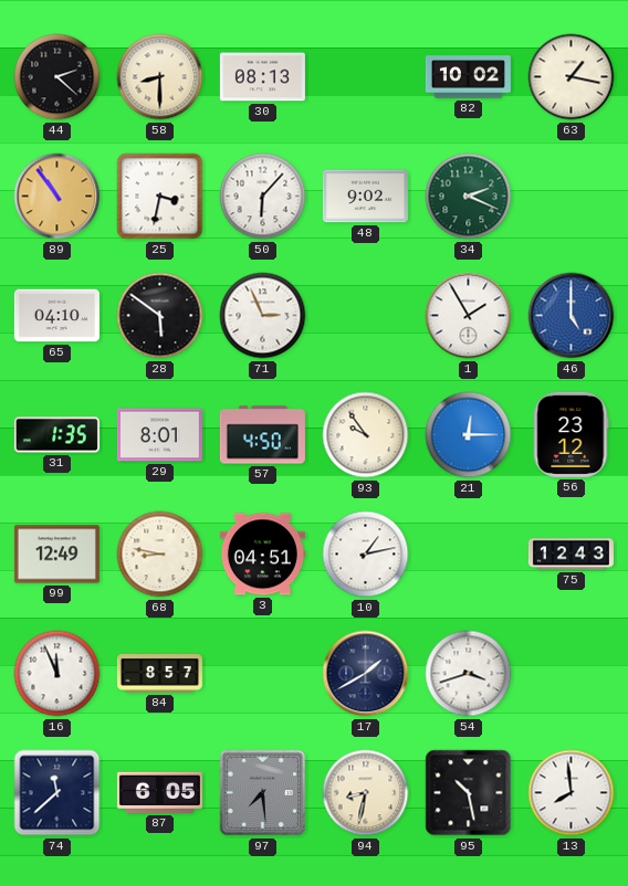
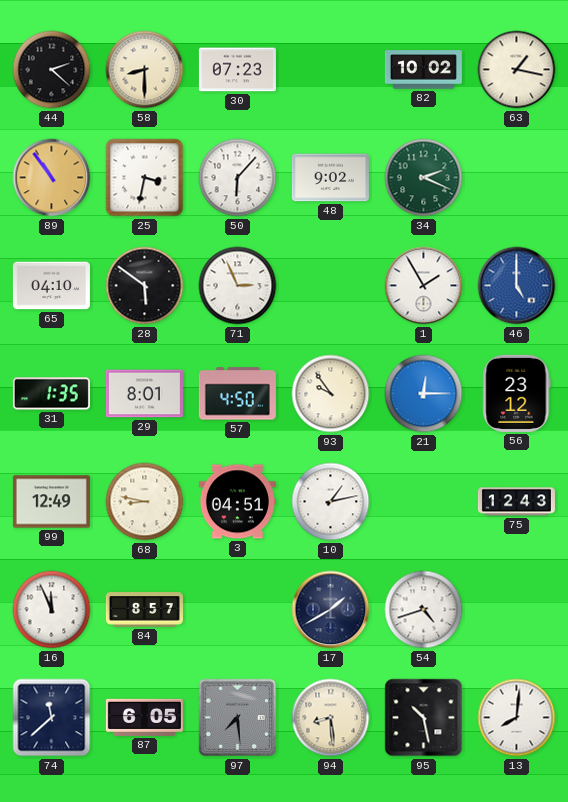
30: 08:13 -> 07:23 (237, 70)
54: 3:42 -> 4:42 (424, 610)
94: 8:32 -> 8:29 (331, 718)
13: 7:59 -> 8:01 (517, 718)
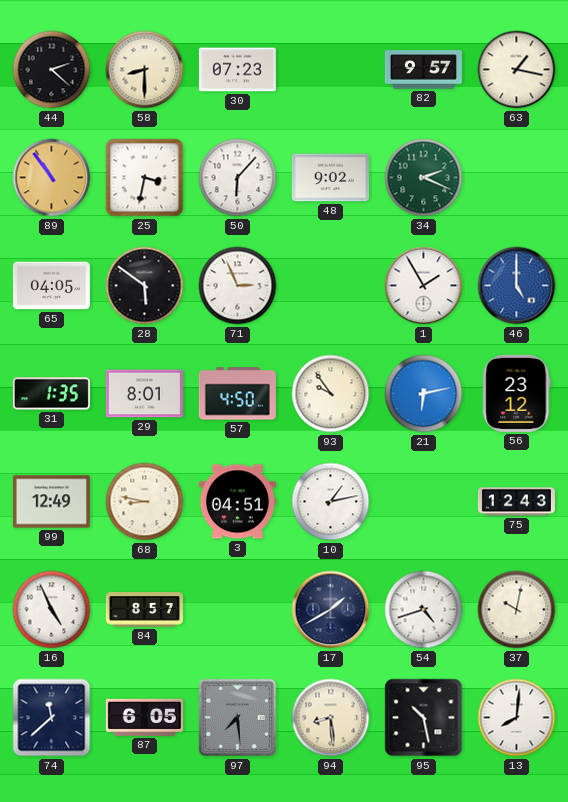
82: 10:02 -> 9:57 (423, 70)
65: 04:10 -> 04:05 (51, 286)
21: 12:15 -> 6:13 (424, 394)
16: 11:56 -> 4:56 (52, 610)
37: none -> 10:02 (517, 610)
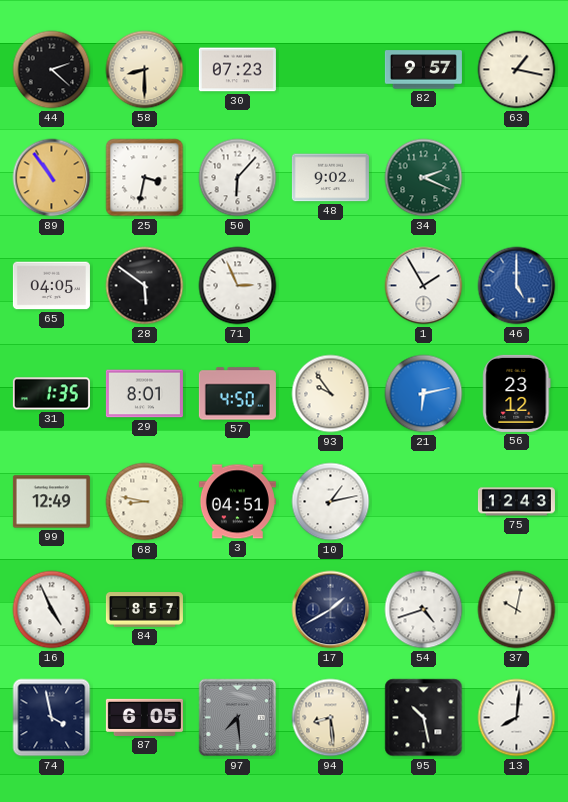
74: 11:38 -> 3:58 (52, 718)
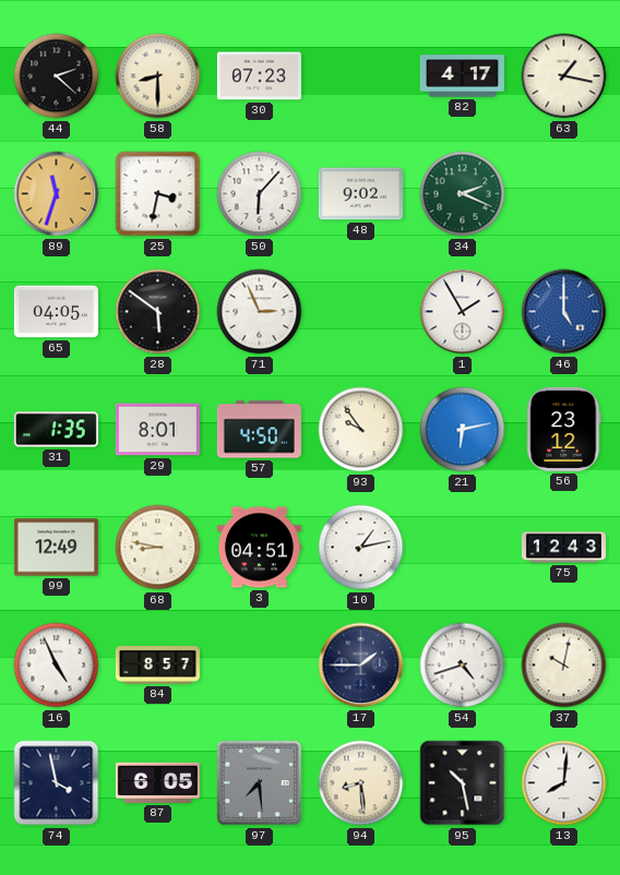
82: 9:57 -> 4:17 (462, 76)
89: 10:54 -> 11:33 (57, 194)
17: 1:40 -> 1:45 (361, 666)
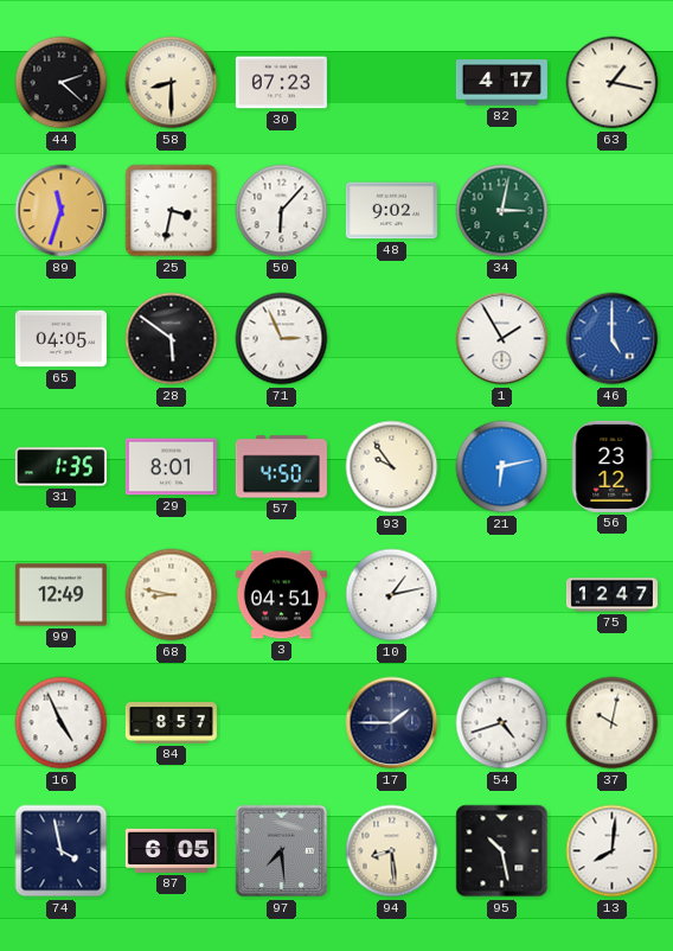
34: 2:19 -> 3:02 (502, 211)
75: 12:43 -> 12:47 (611, 595)
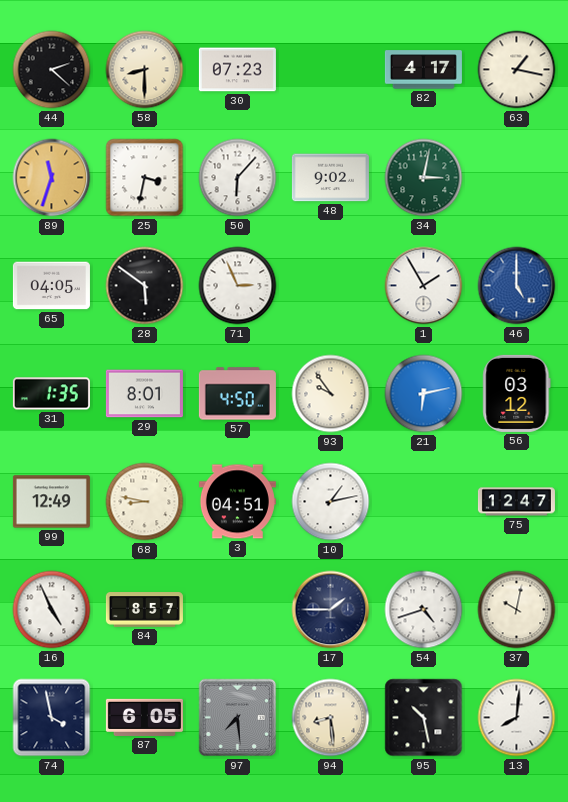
56: 23:12 -> 03:12 (517, 393)
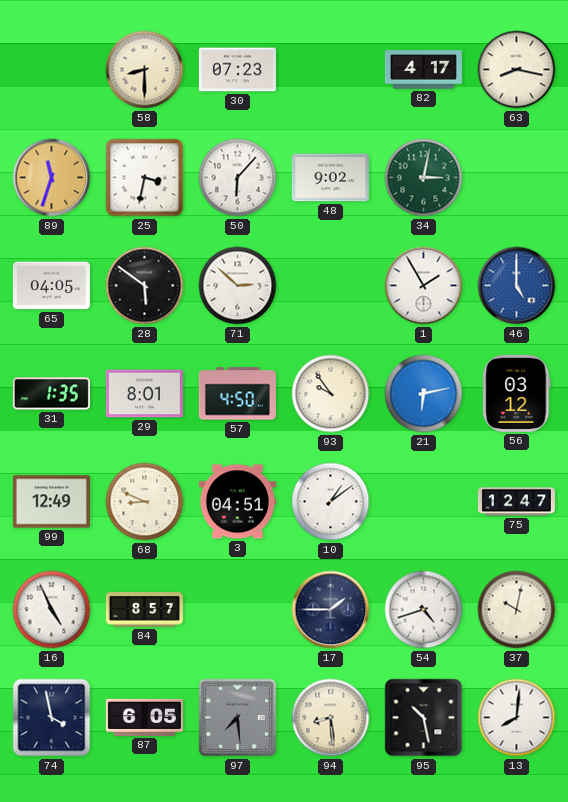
44: 2:22 -> none (52, 70)
63: 1:17 -> 8:17 (517, 70)
71: 2:56 -> 2:52 (238, 286)
68: 8:47 -> 8:49 (145, 502)
10: 1:13 -> 1:09 (331, 502)
